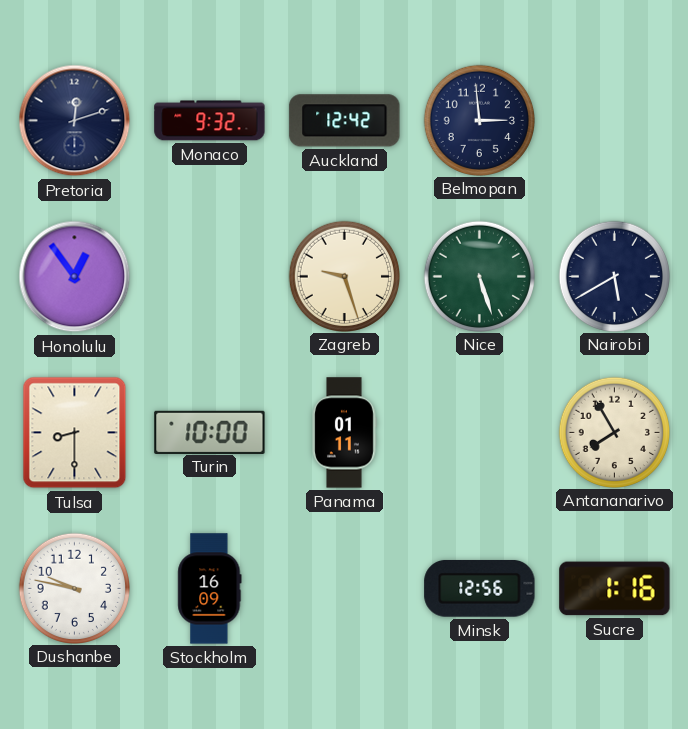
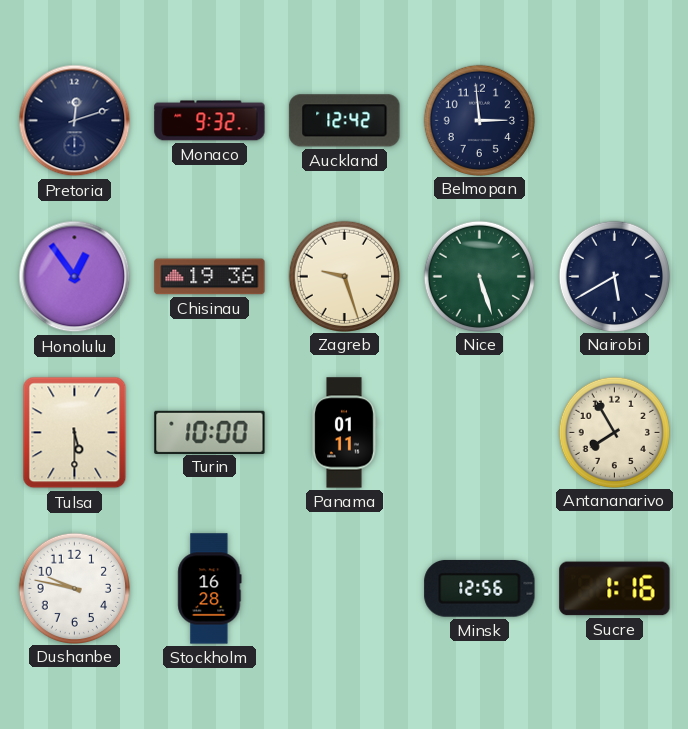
Chisinau: none -> 19:36 (210, 277)
Tulsa: 8:30 -> 5:30 (75, 433)
Stockholm: 16:09 -> 16:28 (210, 589)
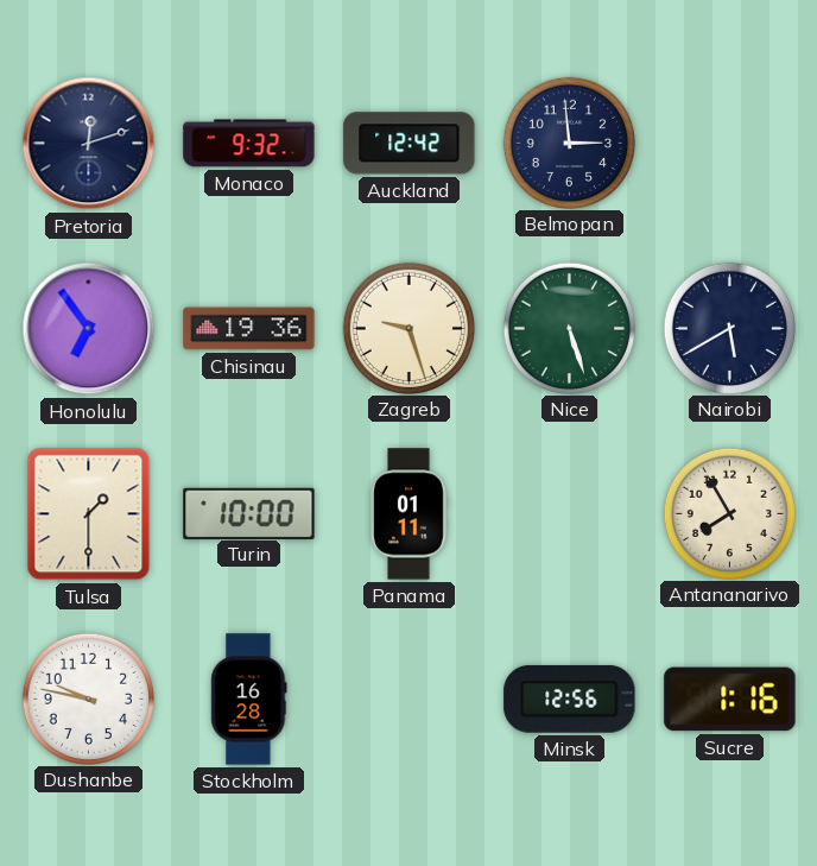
Honolulu: 12:54 -> 6:54 (89, 329)
Tulsa: 5:30 -> 1:30 (89, 514)
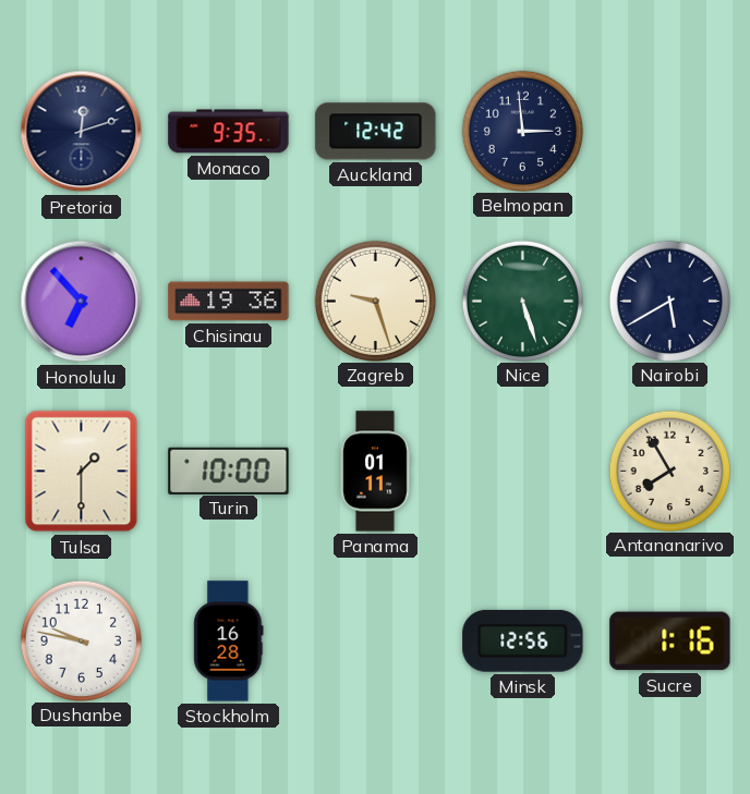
Monaco: 9:32 -> 9:35 (229, 132)
Honolulu: 6:54 -> 6:53 (82, 302)
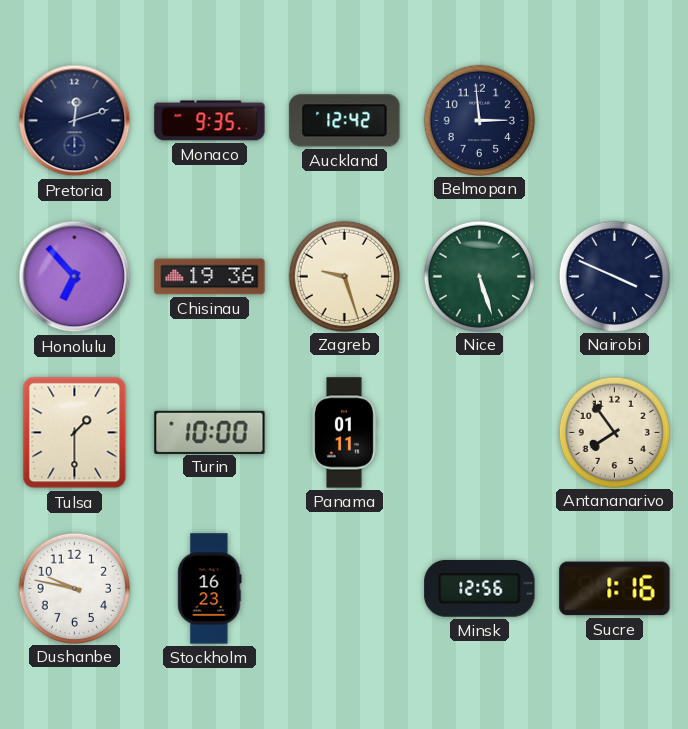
Nairobi: 5:40 -> 3:49 (614, 276)
Antananarivo: 7:55 -> 7:54 (614, 432)
Stockholm: 16:28 -> 16:23 (210, 589)
